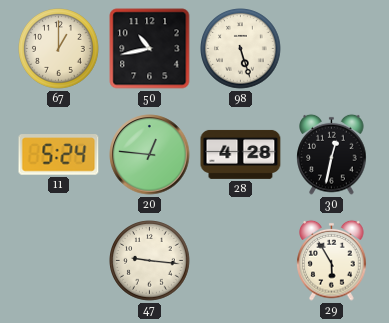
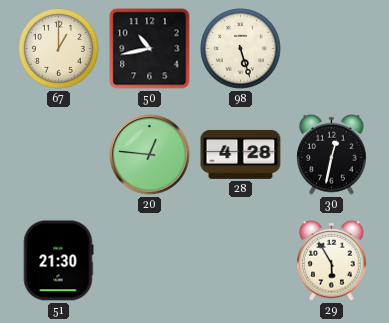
11: 5:24 -> none (59, 155)
51: none -> 21:30 (58, 261)
47: 9:16 -> none (150, 261)
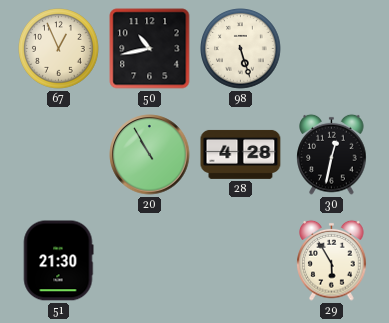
67: 1:00 -> 12:56 (59, 49)
20: 12:46 -> 10:55 (150, 155)
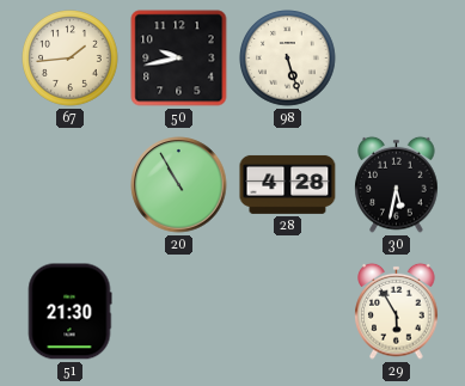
67: 12:56 -> 1:44 (71, 59)
50: 10:43 -> 9:43 (179, 59)
30: 12:32 -> 5:32 (397, 184)
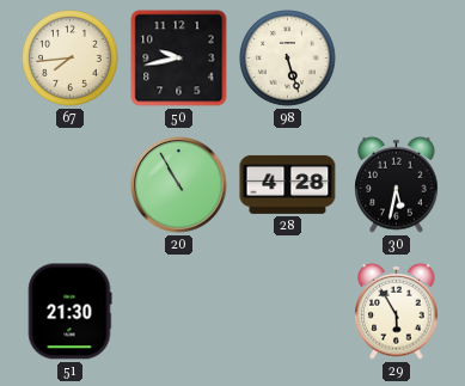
67: 1:44 -> 7:44 (71, 59)
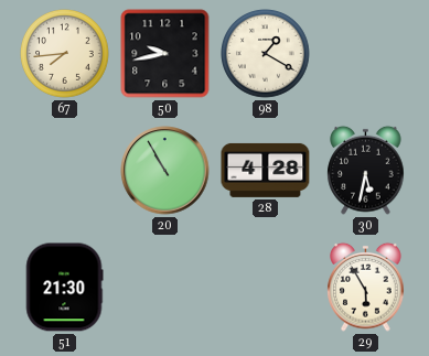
98: 5:27 -> 1:20 (266, 54)
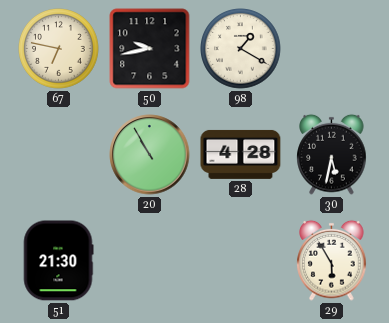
67: 7:44 -> 6:47 (59, 49)
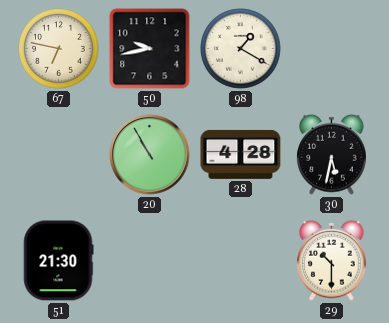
29: 5:55 -> 10:30 (332, 260)
